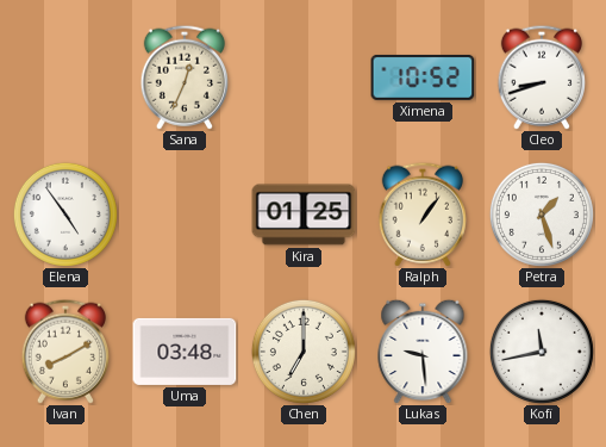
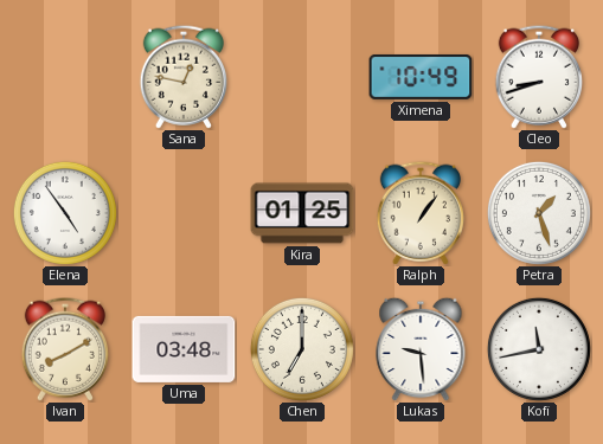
Sana: 12:34 -> 12:47 (182, 77)
Ximena: 10:52 -> 10:49 (421, 77)
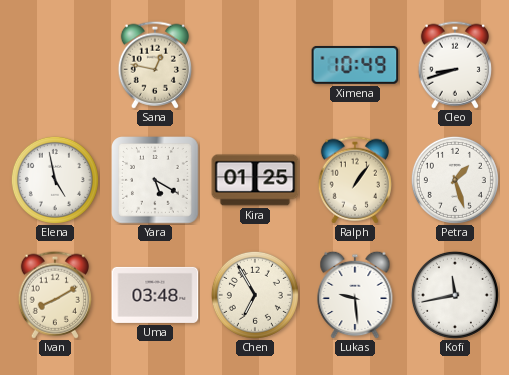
Elena: 4:54 -> 4:58 (55, 180)
Yara: none -> 5:20 (156, 181)
Chen: 7:00 -> 6:55 (255, 295)
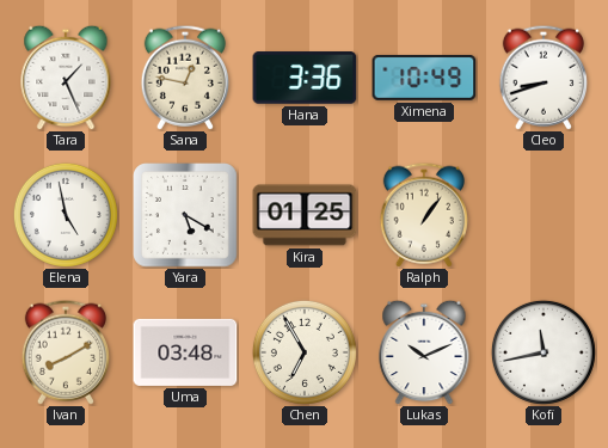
Tara: none -> 1:26 (66, 78)
Hana: none -> 3:36 (305, 78)
Petra: 1:27 -> none (455, 180)
Lukas: 9:29 -> 10:11 (424, 352)
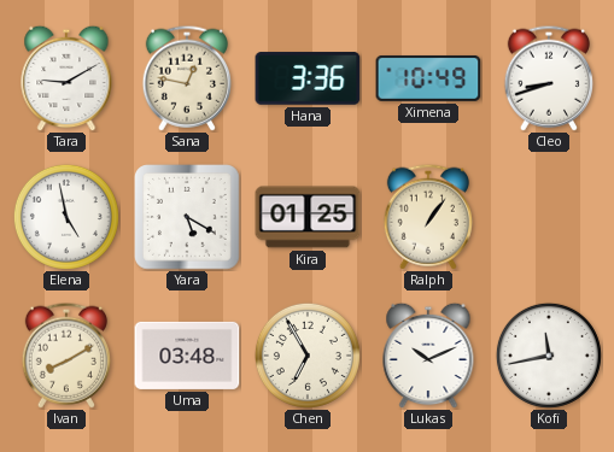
Tara: 1:26 -> 9:10 (66, 78)
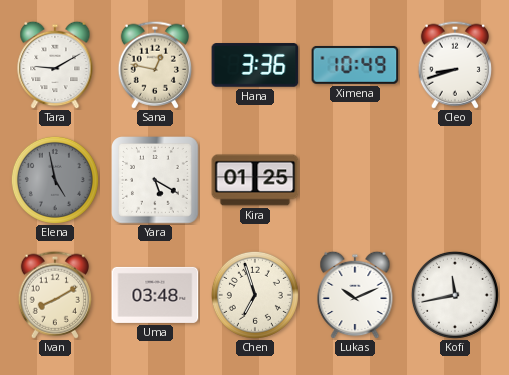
Elena dial: white -> grey (55, 180)
Ralph: 1:06 -> none (427, 217)
Chen: 6:55 -> 6:57 (255, 295)
